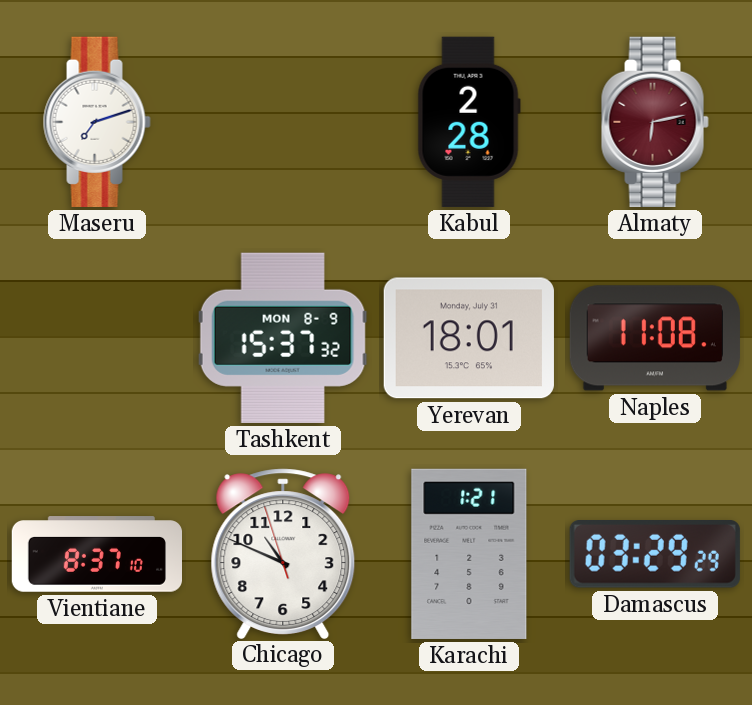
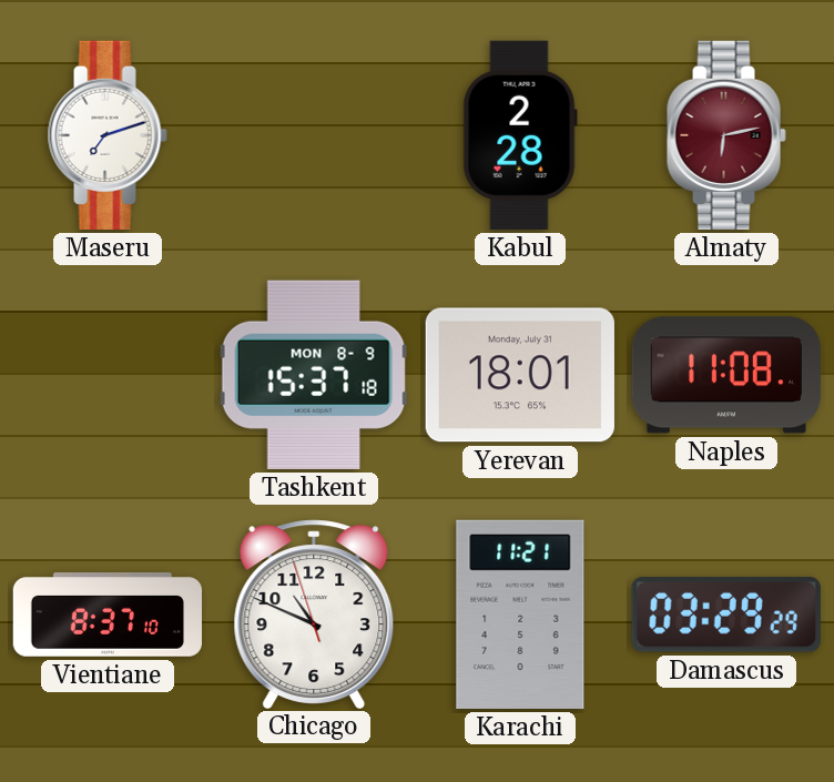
Tashkent: 15:37:32 -> 15:37:18 (314, 375)
Karachi: 1:21 -> 11:21 (520, 615)
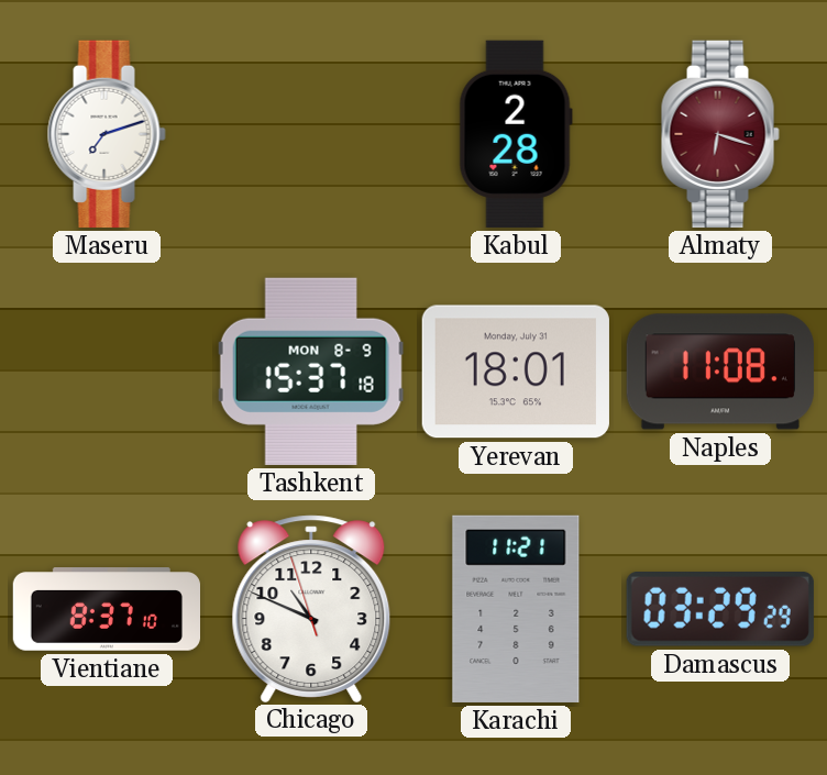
Almaty: 6:13 -> 6:18 (720, 134)
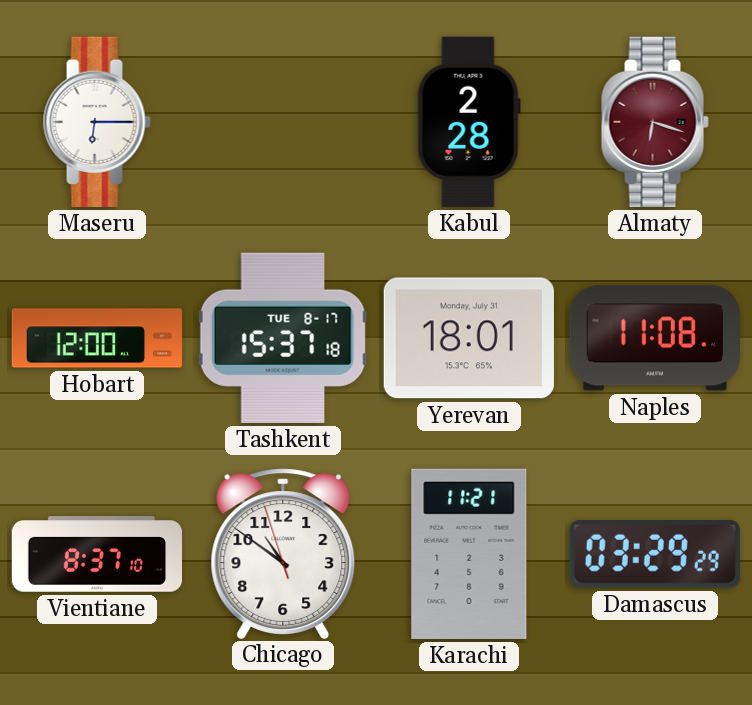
Maseru: 7:12 -> 6:15 (97, 122)
Hobart: none -> 12:00 (97, 338)
Tashkent date: MON 8-9 -> TUE 8-17 (283, 338)
Chicago: 10:48 -> 10:50 (283, 553)
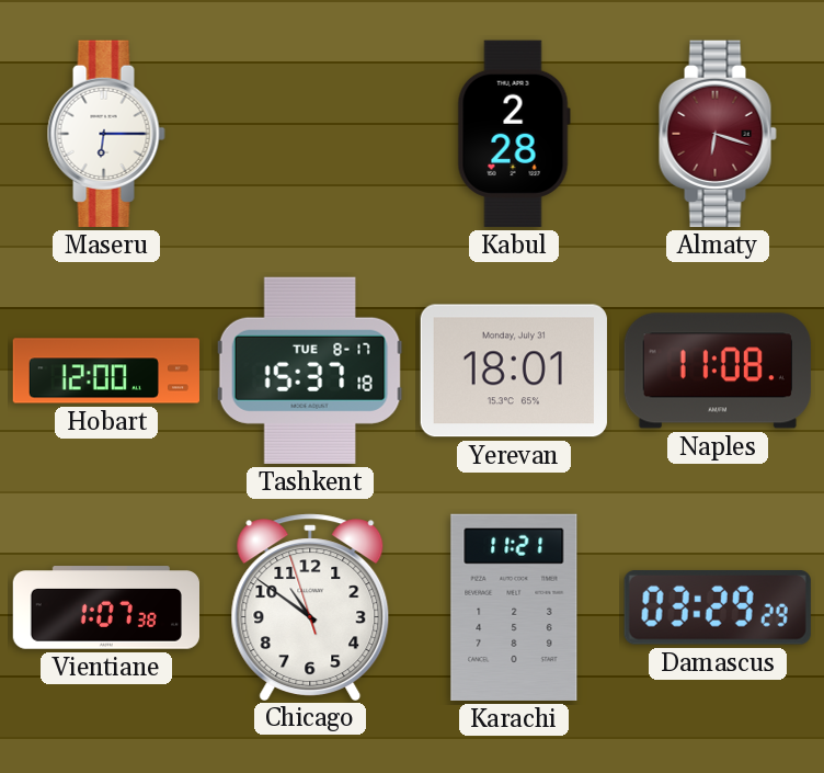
Vientiane: 8:37 -> 1:07 (105, 607)
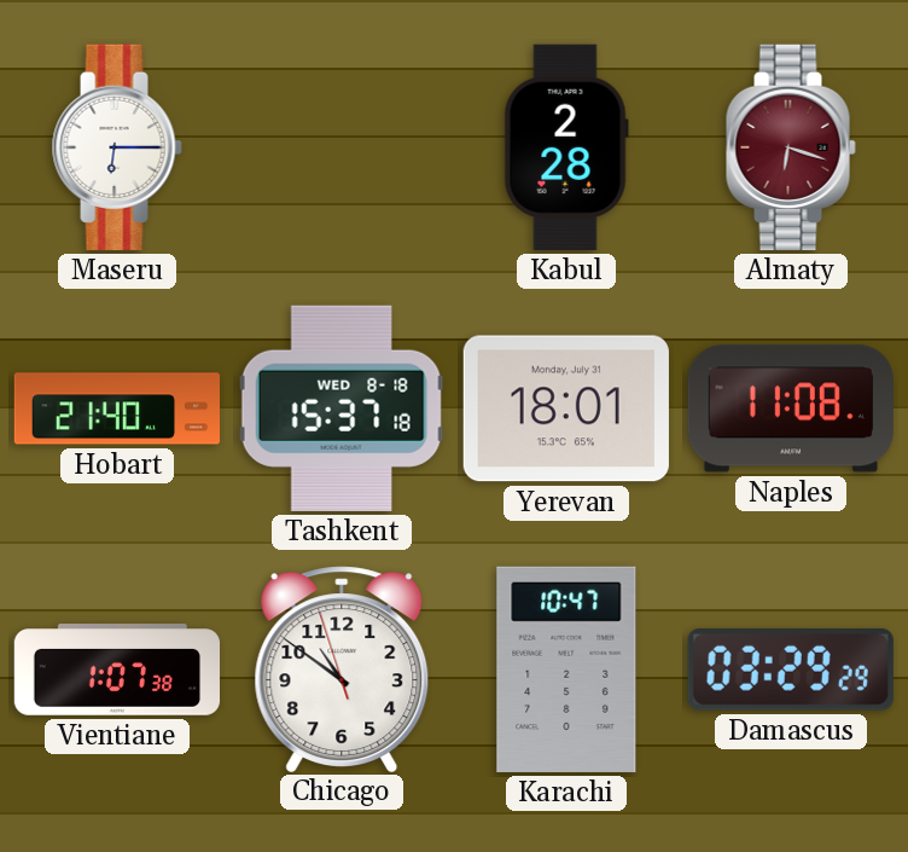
Hobart: 12:00 -> 21:40 (117, 408)
Tashkent date: TUE 8-17 -> WED 8-18 (342, 408)
Karachi: 11:21 -> 10:47 (566, 670)
